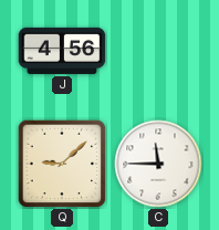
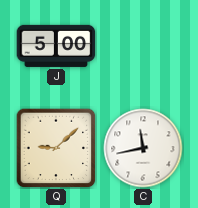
J: 4:56 -> 5:00 (56, 46)
C: 11:45 -> 11:43 (143, 148)
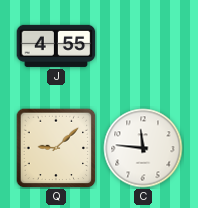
J: 5:00 -> 4:55 (56, 46)
C: 11:43 -> 11:46 (143, 148)
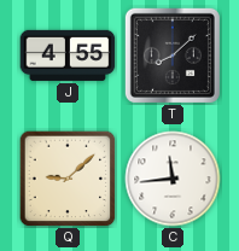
T: none -> 8:08 (173, 56)
C: 11:46 -> 11:44 (173, 179)
